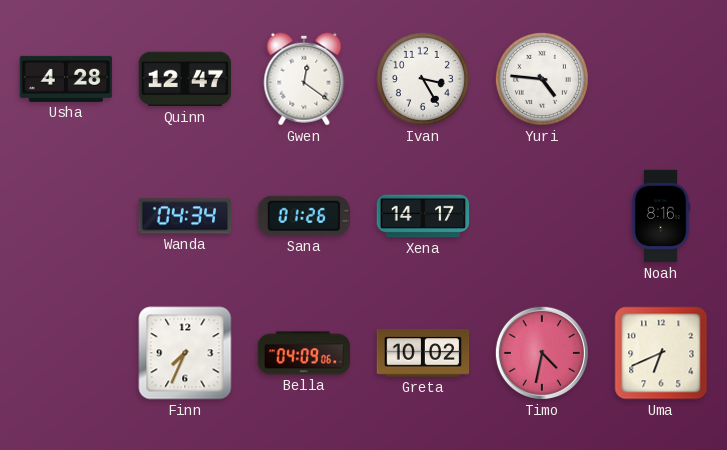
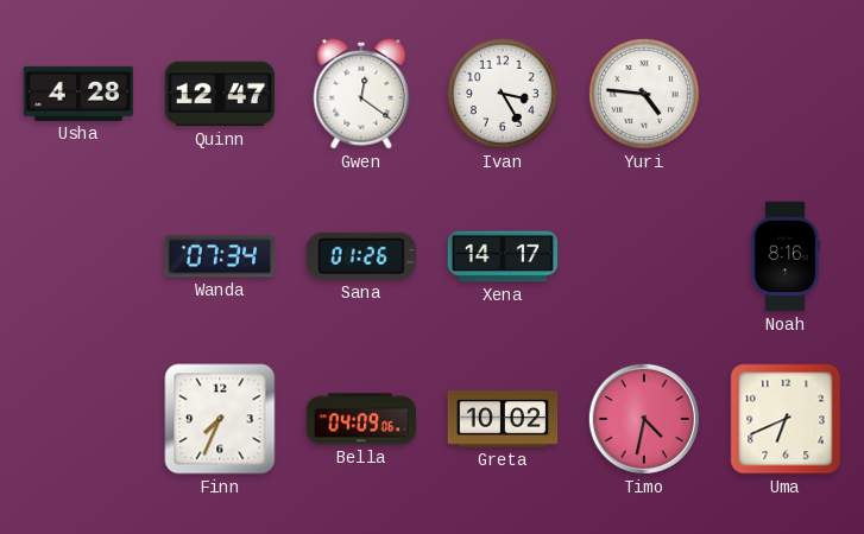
Wanda: 04:34 -> 07:34 (220, 256)
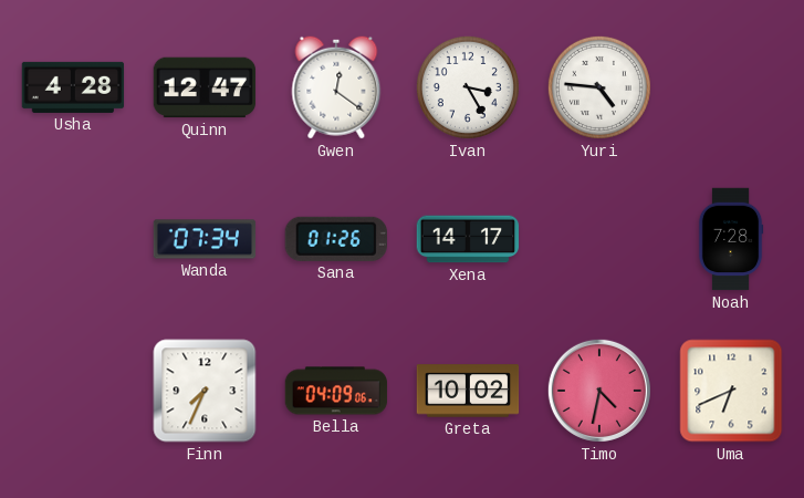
Noah: 8:16 -> 7:28 (731, 239)
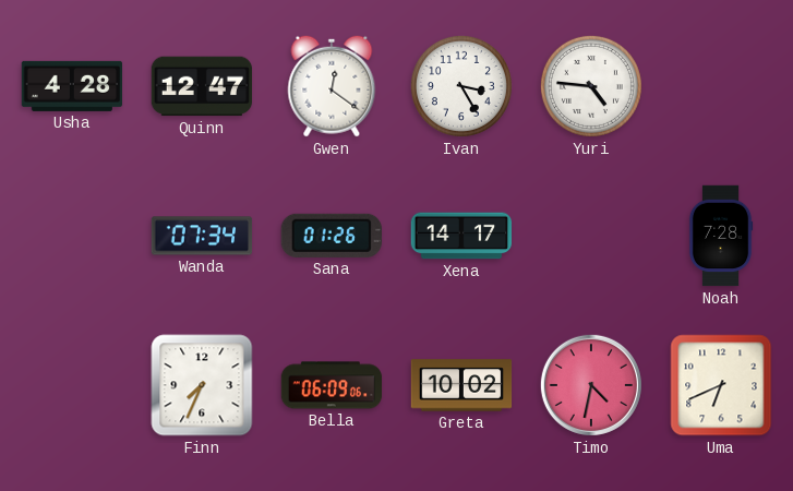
Bella: 04:09 -> 06:09 (332, 385)
